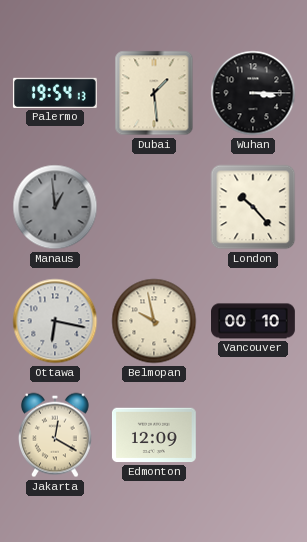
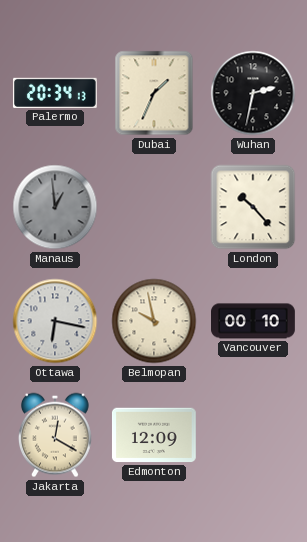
Palermo: 19:54 -> 20:34 (55, 93)
Dubai: 1:29 -> 1:34 (154, 93)
Wuhan: 3:15 -> 2:32 (253, 93)
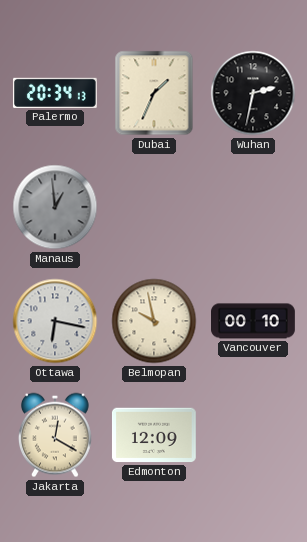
London: 10:23 -> none (253, 207)
